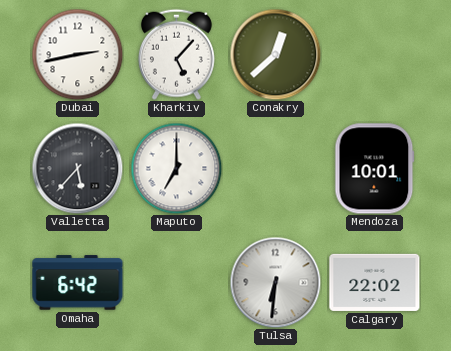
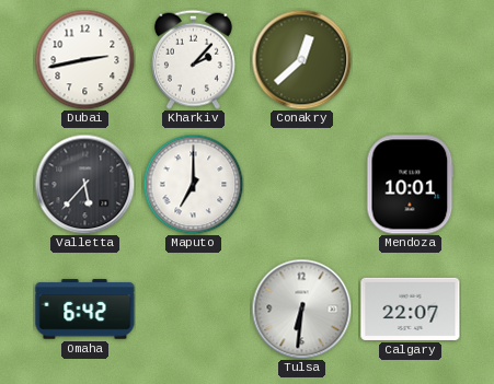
Kharkiv: 5:07 -> 2:07 (193, 59)
Calgary: 22:02 -> 22:07 (411, 309)
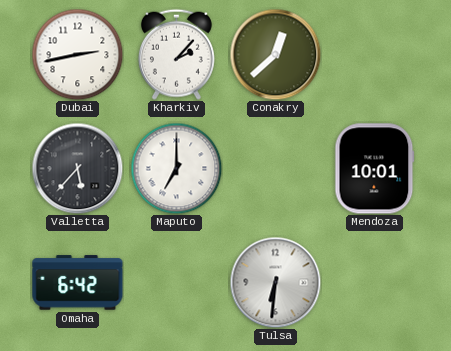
Calgary: 22:07 -> none (411, 309)
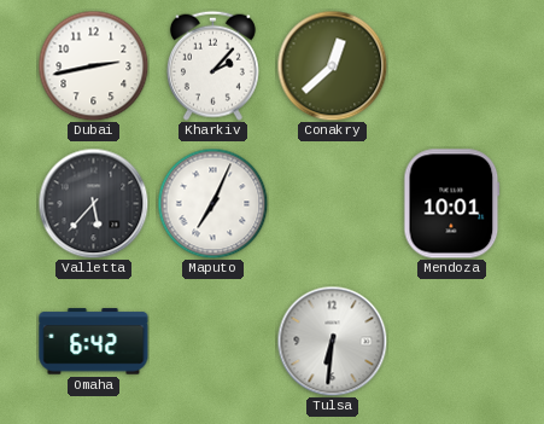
Maputo: 7:00 -> 7:04 (212, 203)
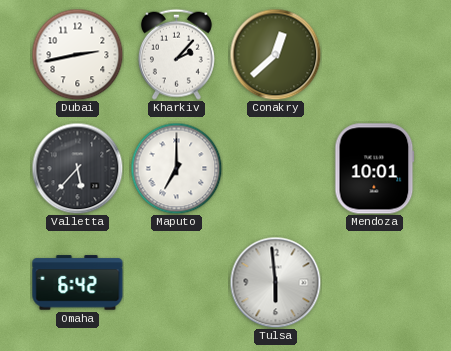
Maputo: 7:04 -> 7:00 (176, 168)
Tulsa: 6:31 -> 5:59 (275, 282)
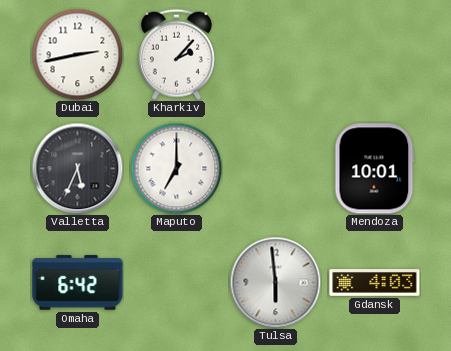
Conakry: 12:38 -> none (275, 54)
Valletta: 5:37 -> 5:34 (77, 168)
Gdansk: none -> 4:03 (375, 283)
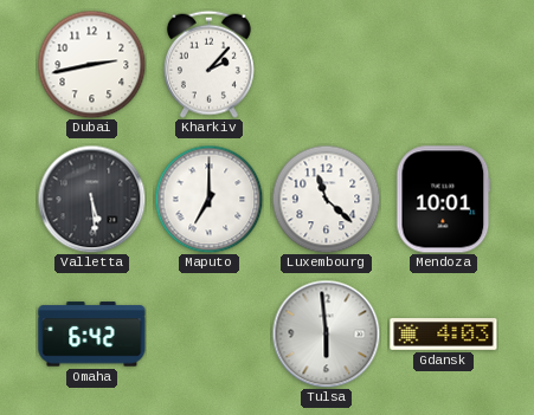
Valletta: 5:34 -> 5:29 (91, 199)
Luxembourg: none -> 11:22 (326, 199)
